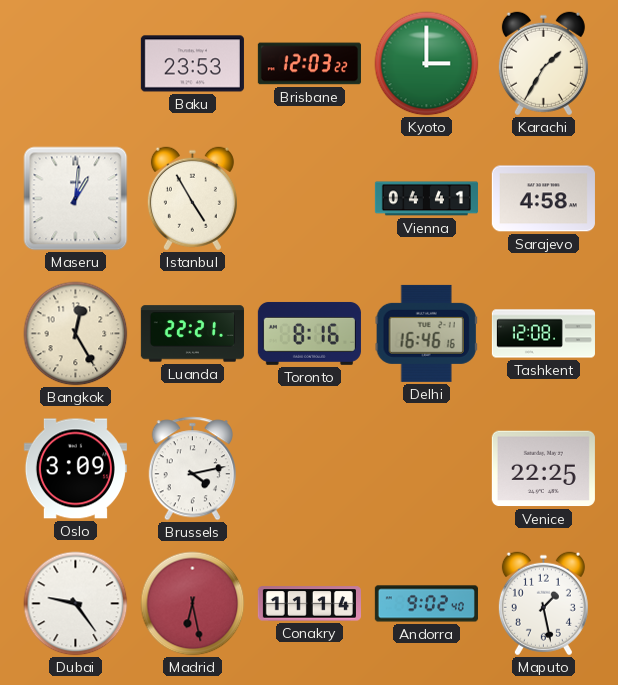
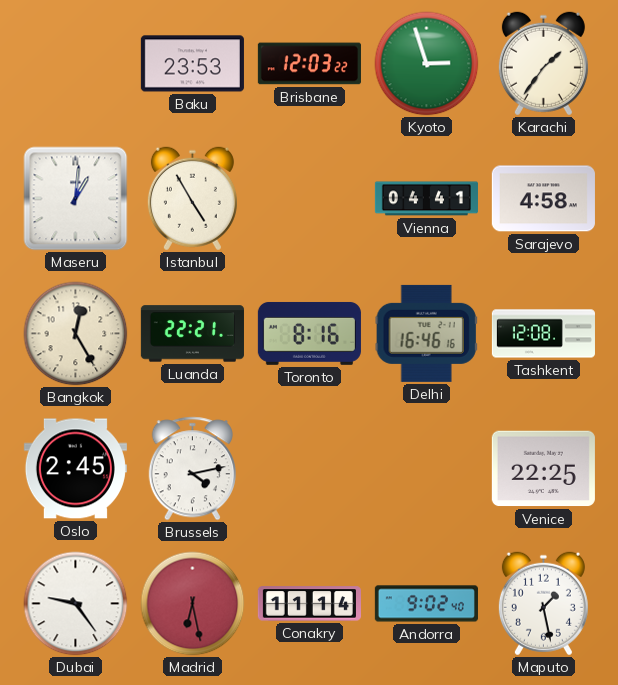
Kyoto: 3:00 -> 2:57 (427, 64)
Karachi: 1:35 -> 1:36 (543, 64)
Oslo: 3:09 -> 2:45 (75, 469)
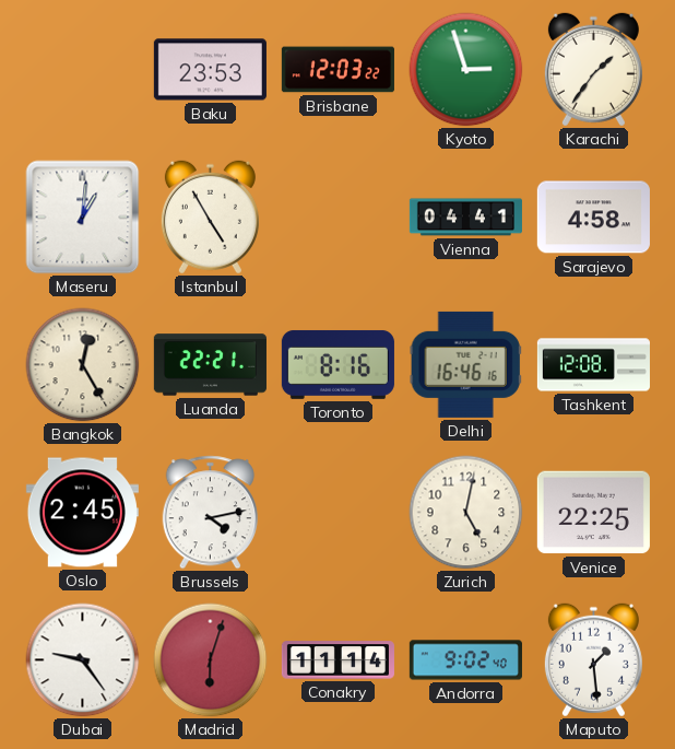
Zurich: none -> 5:02 (466, 513)
Madrid: 6:28 -> 6:03 (211, 660)
Maputo: 1:28 -> 1:29 (593, 660)
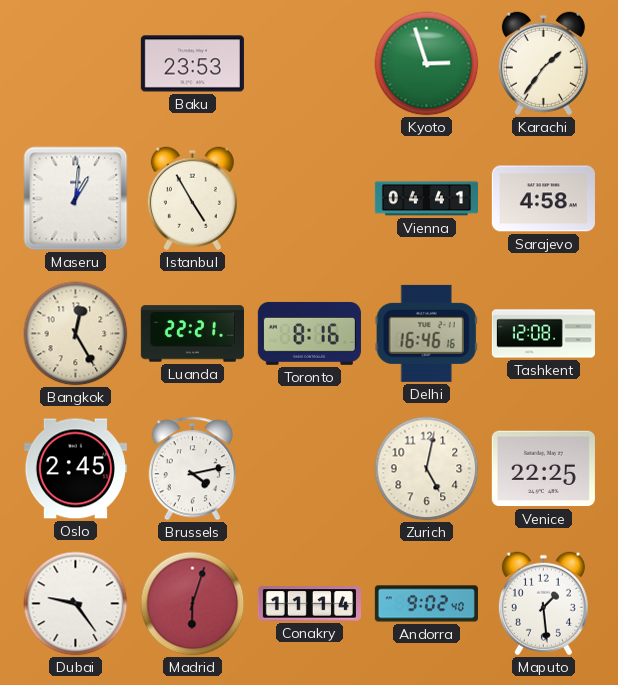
Brisbane: 12:03 -> none (337, 70)
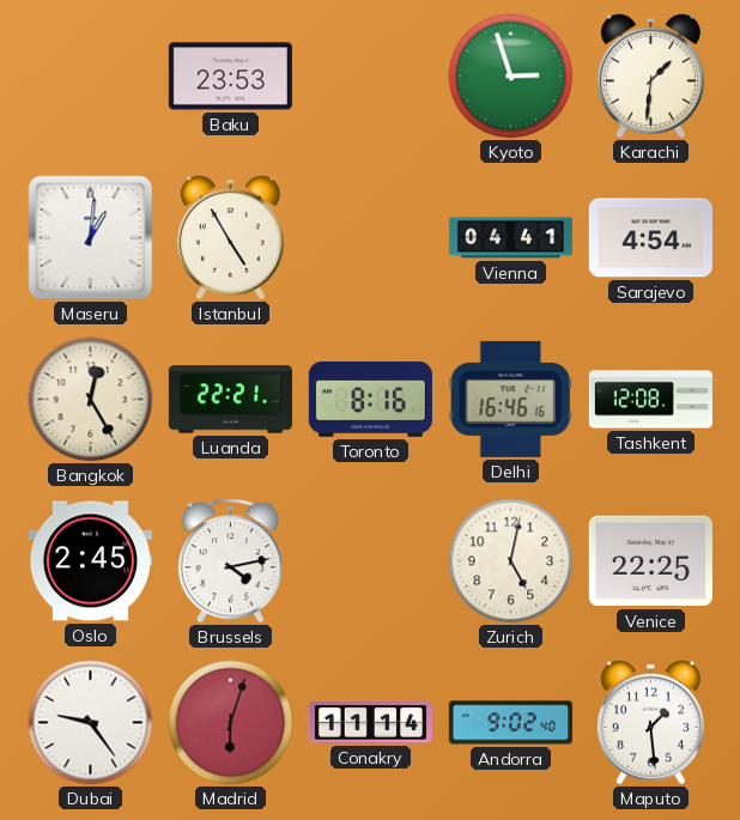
Karachi: 1:36 -> 1:31 (650, 77)
Sarajevo: 4:58 -> 4:54 (650, 238)
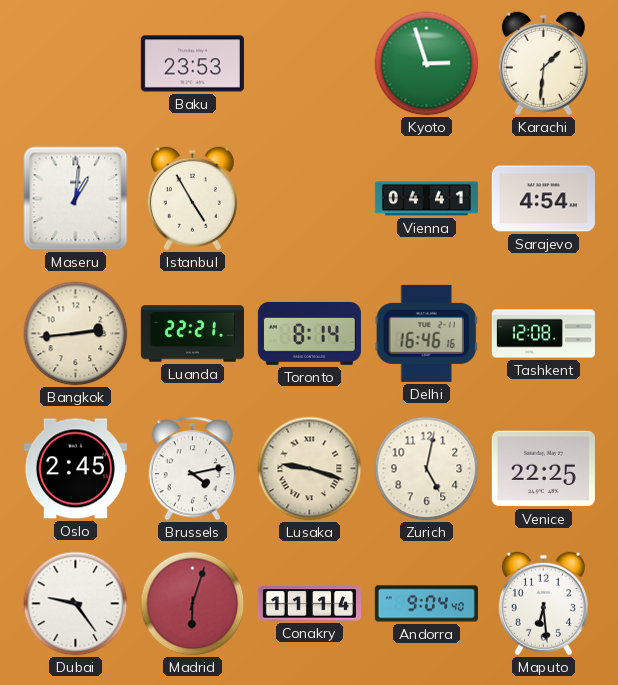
Bangkok: 12:25 -> 2:44 (76, 334)
Toronto: 8:16 -> 8:14 (309, 333)
Lusaka: none -> 9:18 (310, 469)
Andorra: 9:02 -> 9:04 (426, 604)
Maputo: 1:29 -> 6:29 (543, 604)
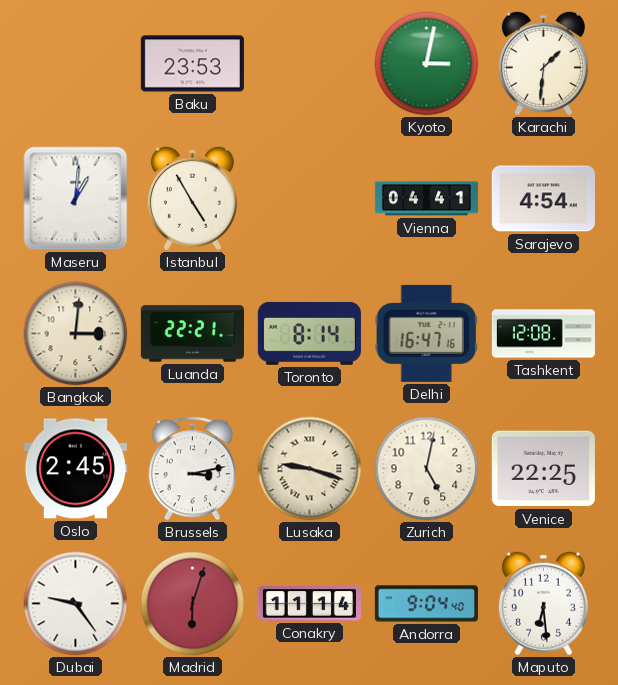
Kyoto: 2:57 -> 3:02 (427, 64)
Bangkok: 2:44 -> 3:01 (76, 334)
Delhi: 16:46 -> 16:47 (426, 333)
Brussels: 4:13 -> 3:13 (192, 469)
